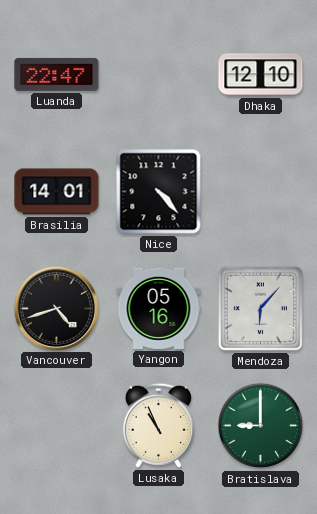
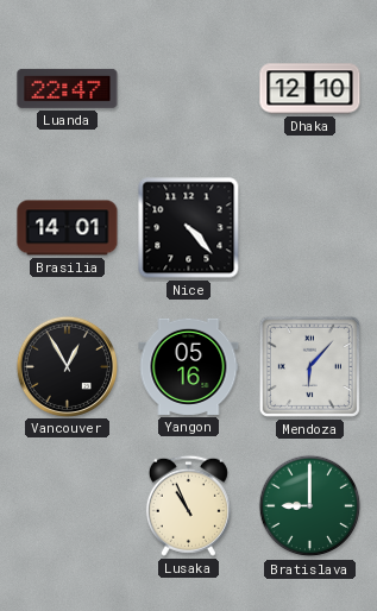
Vancouver: 4:42 -> 12:55 (67, 366)
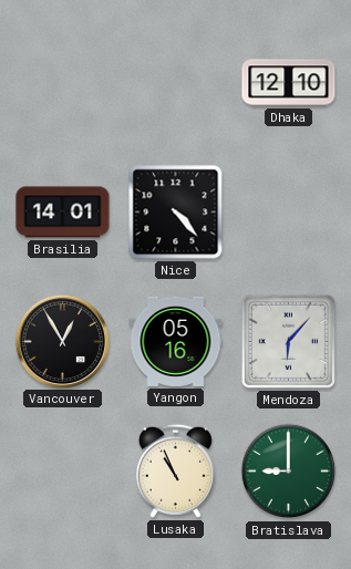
Luanda: 22:47 -> none (68, 88)
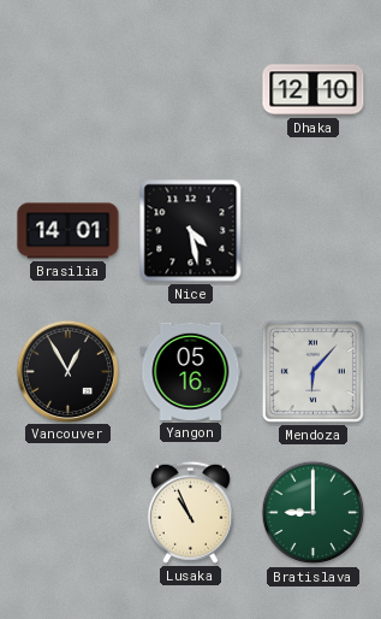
Nice: 4:23 -> 4:28 (191, 231)
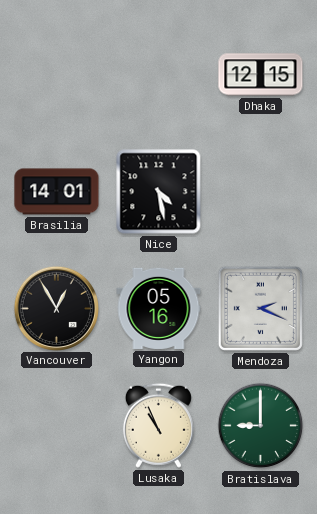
Dhaka: 12:10 -> 12:15 (261, 75)
Mendoza: 6:07 -> 2:19 (260, 308)
